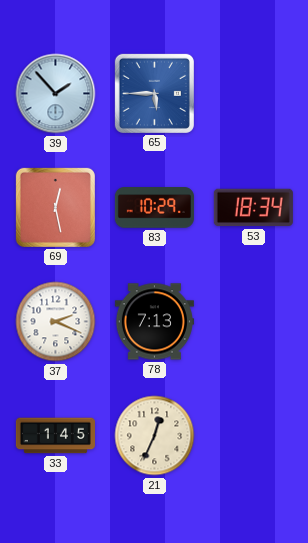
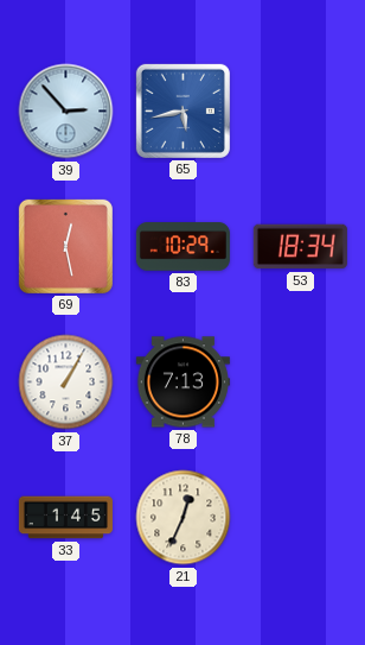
39: 1:53 -> 2:53 (66, 112)
65: 5:45 -> 5:43 (182, 110)
37: 2:19 -> 1:05 (66, 382)
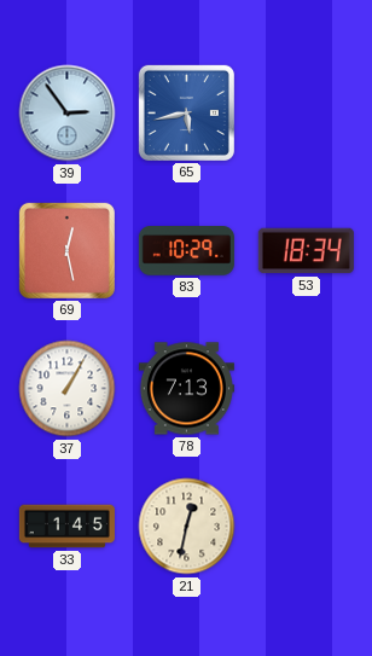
39: 2:53 -> 2:54 (68, 114)
21: 12:34 -> 12:32 (187, 527)
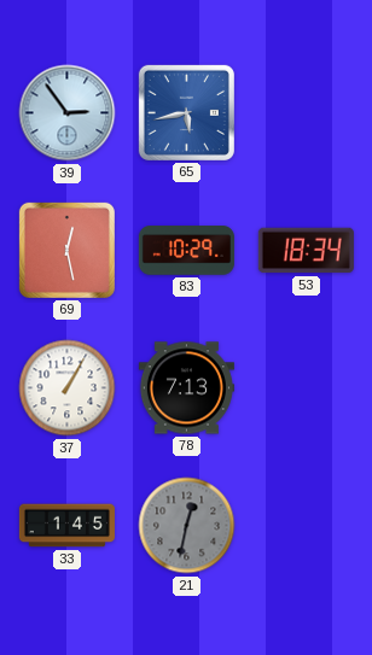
21 dial: cream -> grey (187, 526)
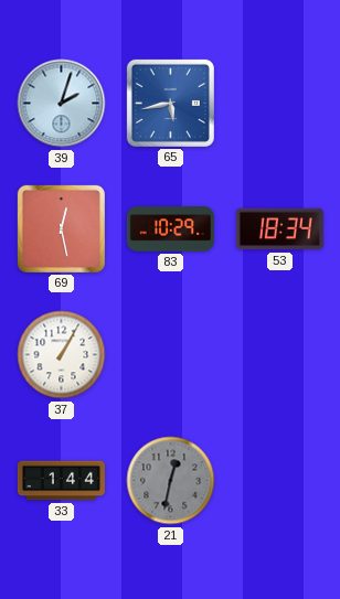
39: 2:54 -> 2:03 (62, 104)
78: 7:13 -> none (186, 388)
33: 1:45 -> 1:44 (61, 481)
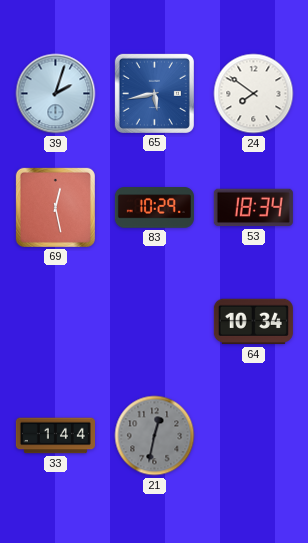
24: none -> 7:51 (254, 94)
37: 1:05 -> none (62, 355)
64: none -> 10:34 (253, 322)
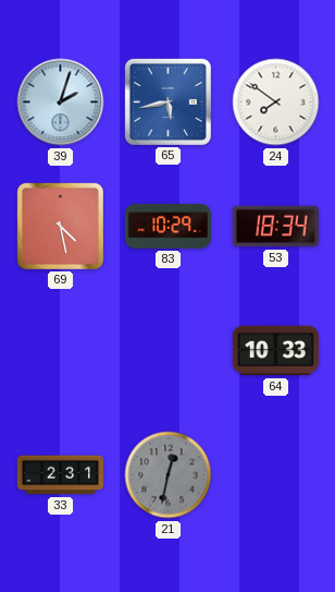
69: 12:28 -> 4:28 (60, 226)
64: 10:34 -> 10:33 (275, 351)
33: 1:44 -> 2:31 (60, 475)
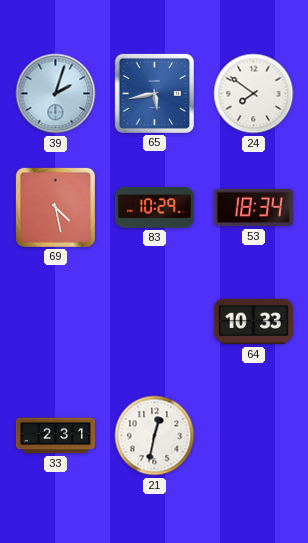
21 dial: grey -> white (155, 436)
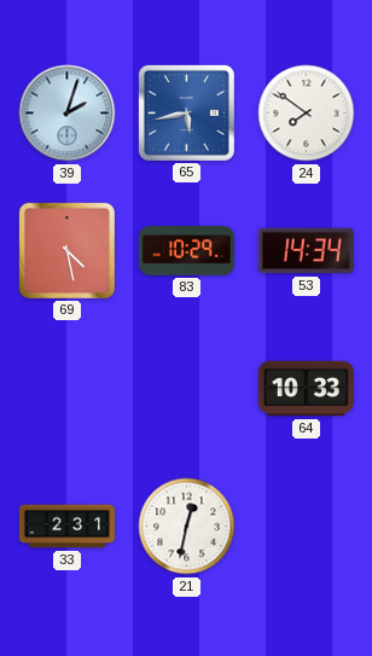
53: 18:34 -> 14:34 (306, 251)
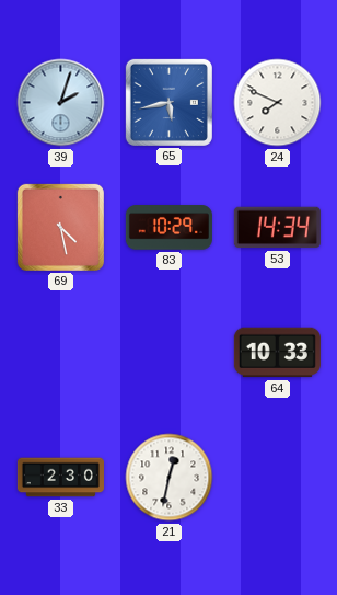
24: 7:51 -> 7:49 (278, 103)
33: 2:31 -> 2:30 (60, 478)
